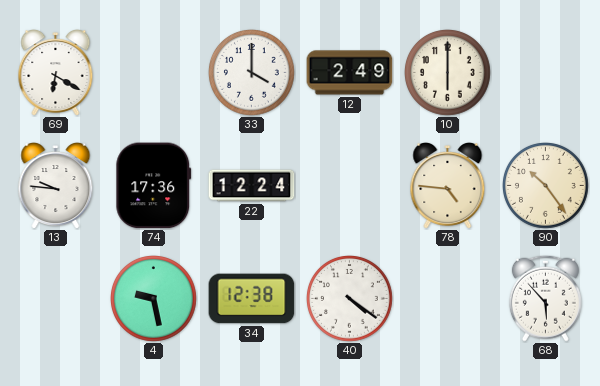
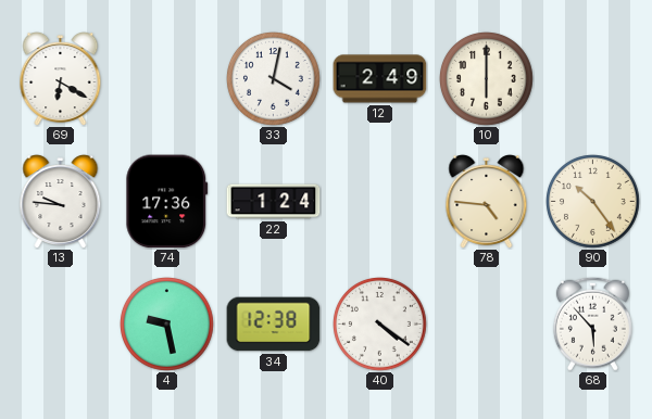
33: 4:00 -> 4:02 (274, 79)
22: 12:24 -> 1:24 (274, 202)
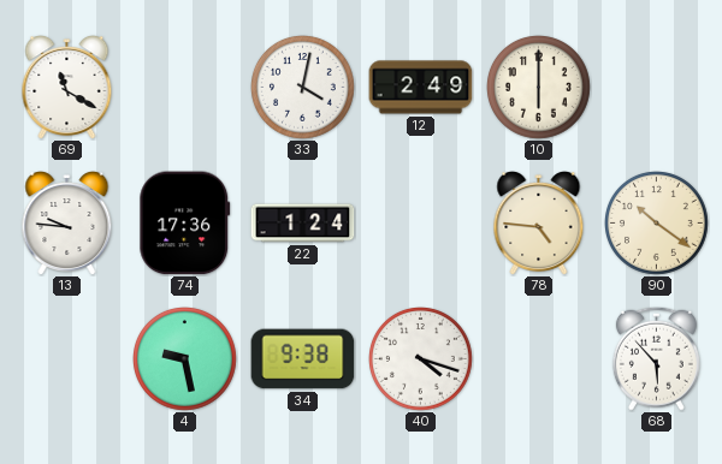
69: 6:20 -> 11:20 (67, 88)
90: 10:24 -> 10:21 (657, 224)
34: 12:38 -> 9:38 (303, 359)
40: 4:21 -> 4:18 (421, 359)
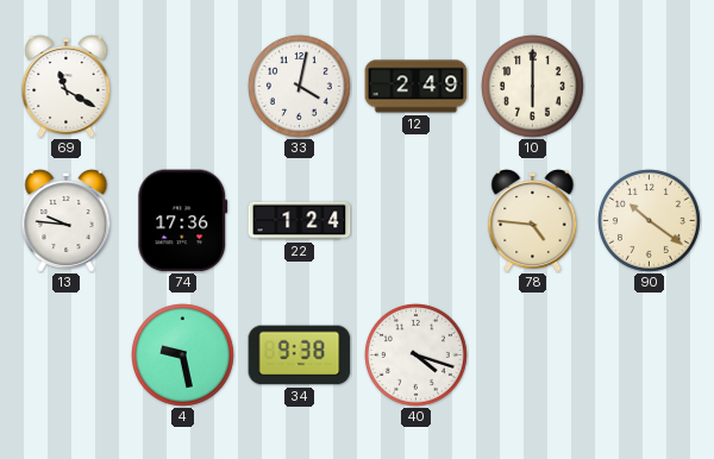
68: 5:53 -> none (656, 358)
